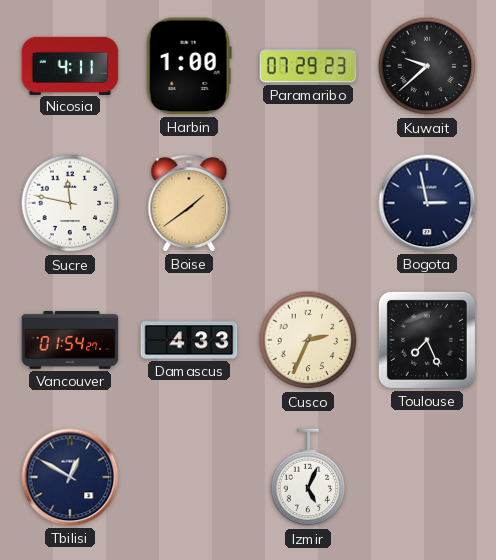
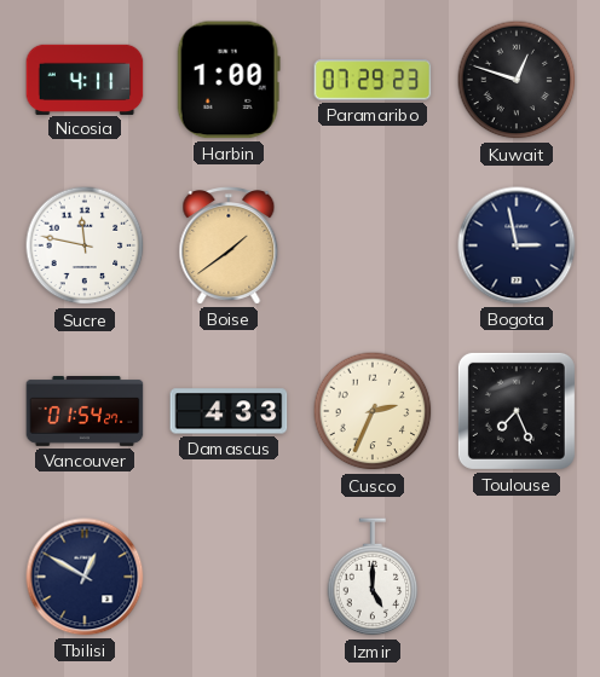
Kuwait: 9:38 -> 12:48 (517, 80)
Izmir: 5:04 -> 5:00 (373, 578)
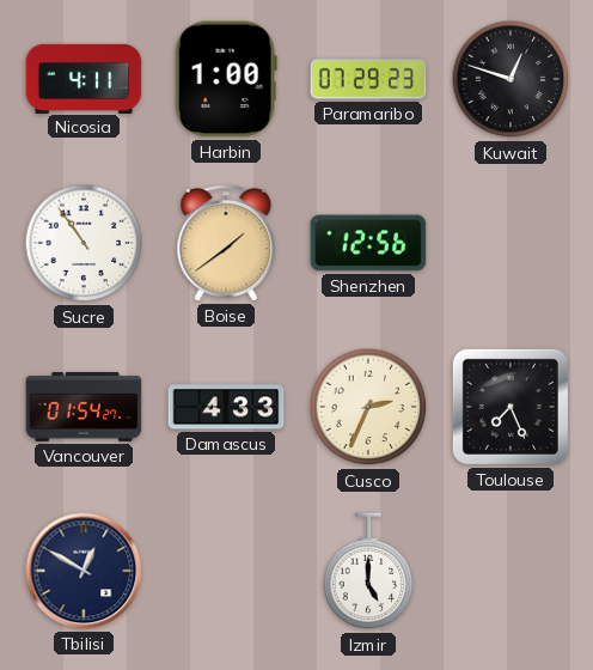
Sucre: 11:47 -> 10:54 (84, 243)
Shenzhen: none -> 12:56 (368, 243)
Bogota: 2:58 -> none (517, 245)
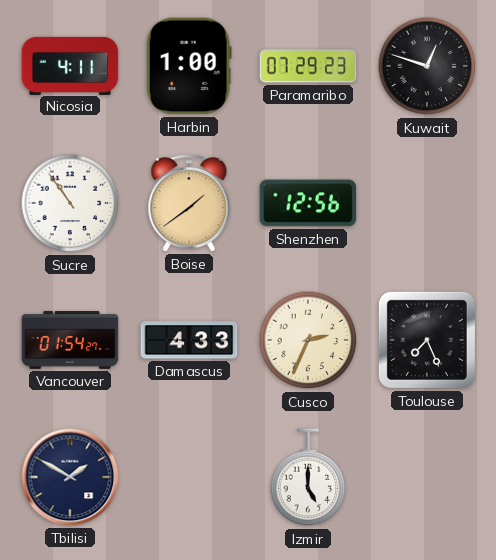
Tbilisi: 12:50 -> 1:50 (70, 477)
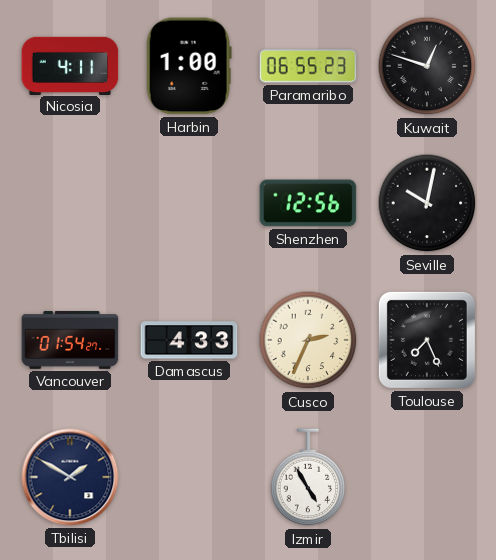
Paramaribo: 07:29 -> 06:55 (308, 66)
Sucre: 10:54 -> none (70, 203)
Boise: 1:39 -> none (189, 203)
Seville: none -> 10:02 (427, 203)
Izmir: 5:00 -> 4:55 (308, 478)
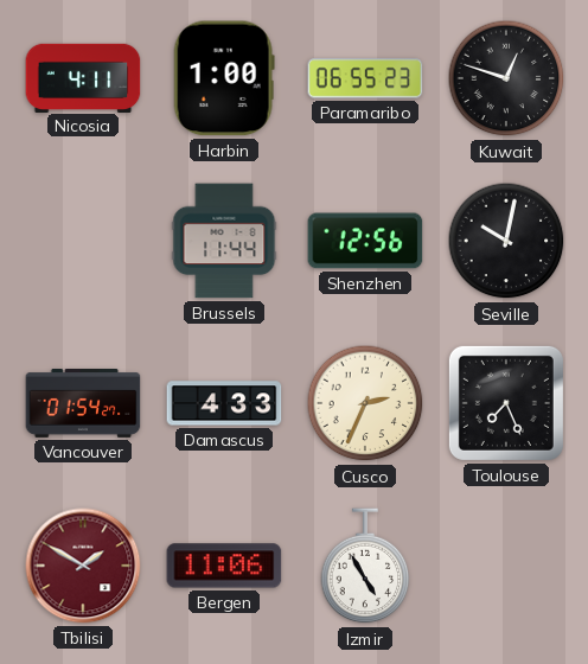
Brussels: none -> 11:44 (224, 241)
Tbilisi dial: navy -> burgundy (83, 566)
Bergen: none -> 11:06 (224, 566)
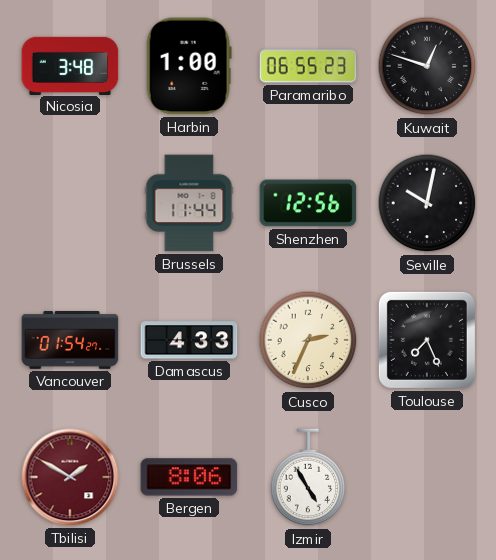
Nicosia: 4:11 -> 3:48 (70, 65)
Bergen: 11:06 -> 8:06 (189, 477)
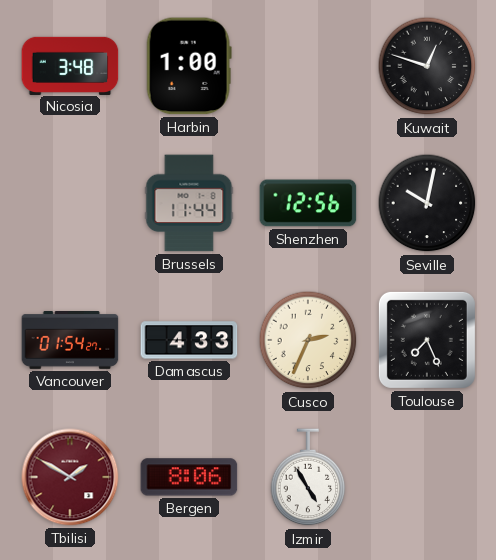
Paramaribo: 06:55 -> none (308, 66)
